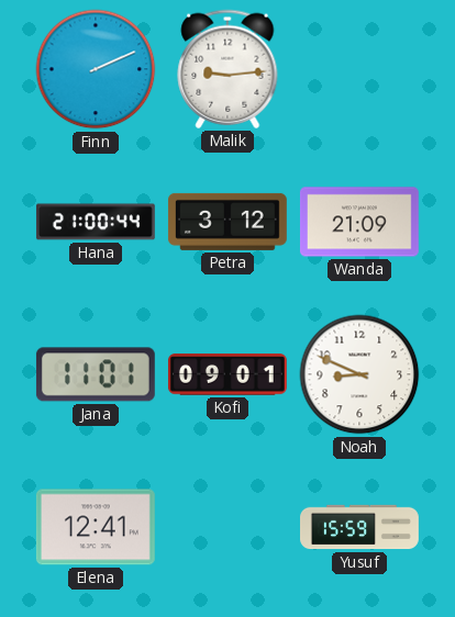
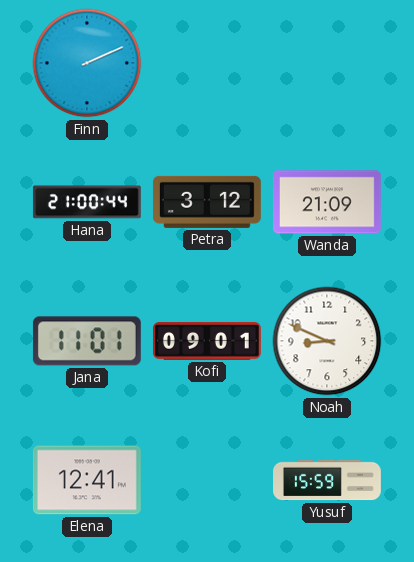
Malik: 9:14 -> none (227, 69)
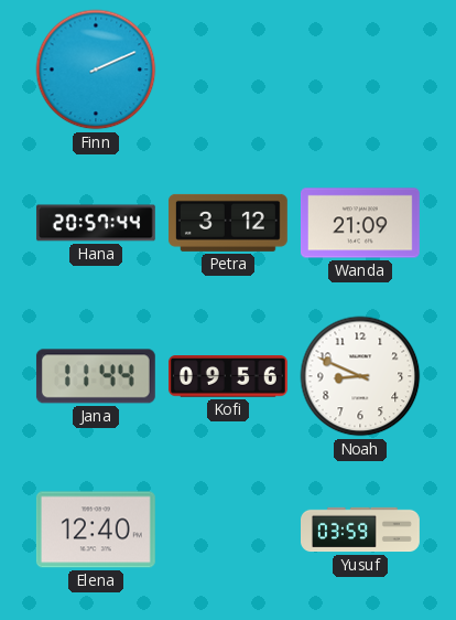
Hana: 21:00 -> 20:57 (96, 223)
Jana: 11:01 -> 11:44 (96, 376)
Kofi: 09:01 -> 09:56 (228, 376)
Elena: 12:41 -> 12:40 (96, 530)
Yusuf: 15:59 -> 03:59 (361, 530)
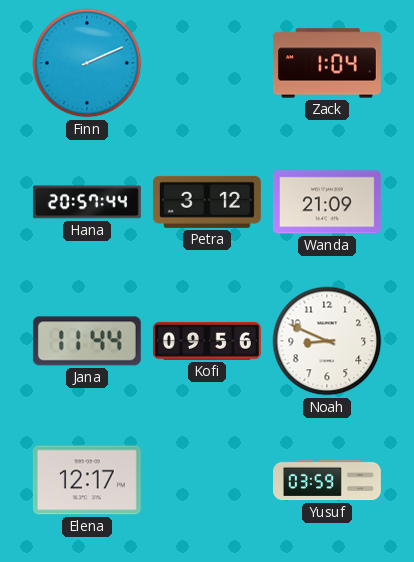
Zack: none -> 1:04 (327, 63)
Elena: 12:40 -> 12:17 (87, 480)
